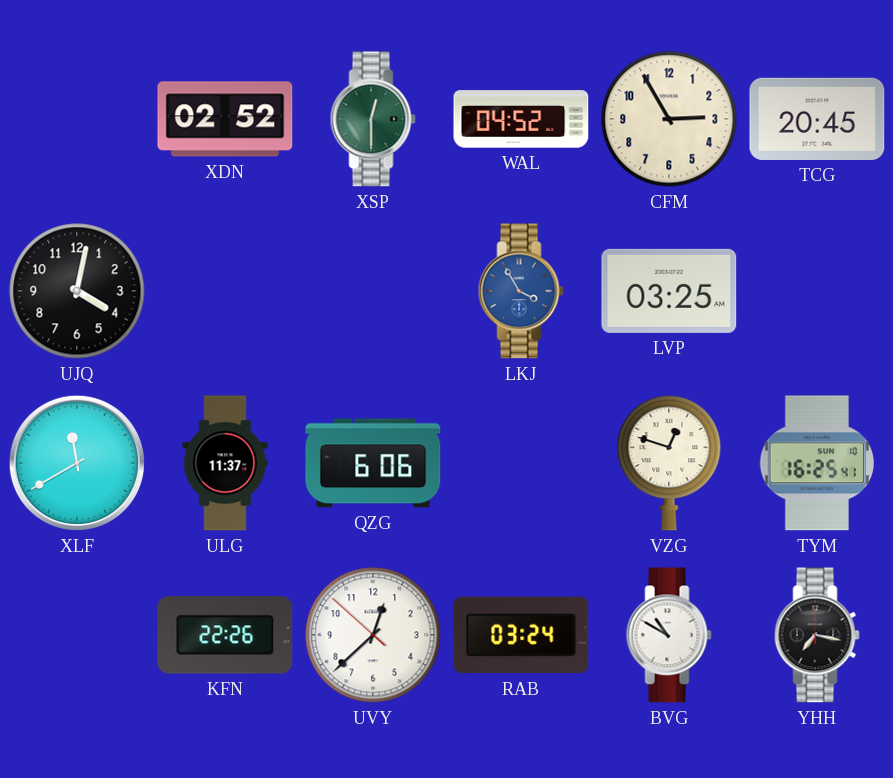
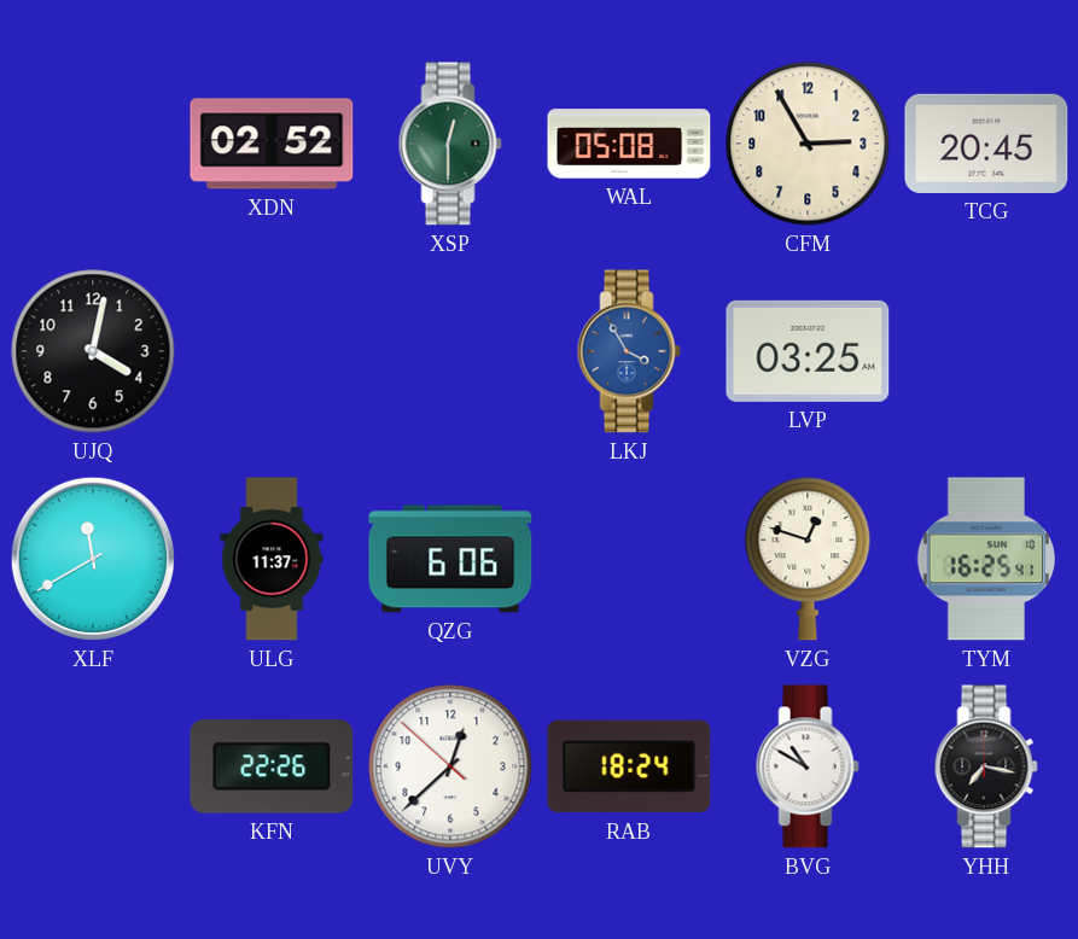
WAL: 04:52 -> 05:08 (629, 144)
RAB: 03:24 -> 18:24 (629, 766)
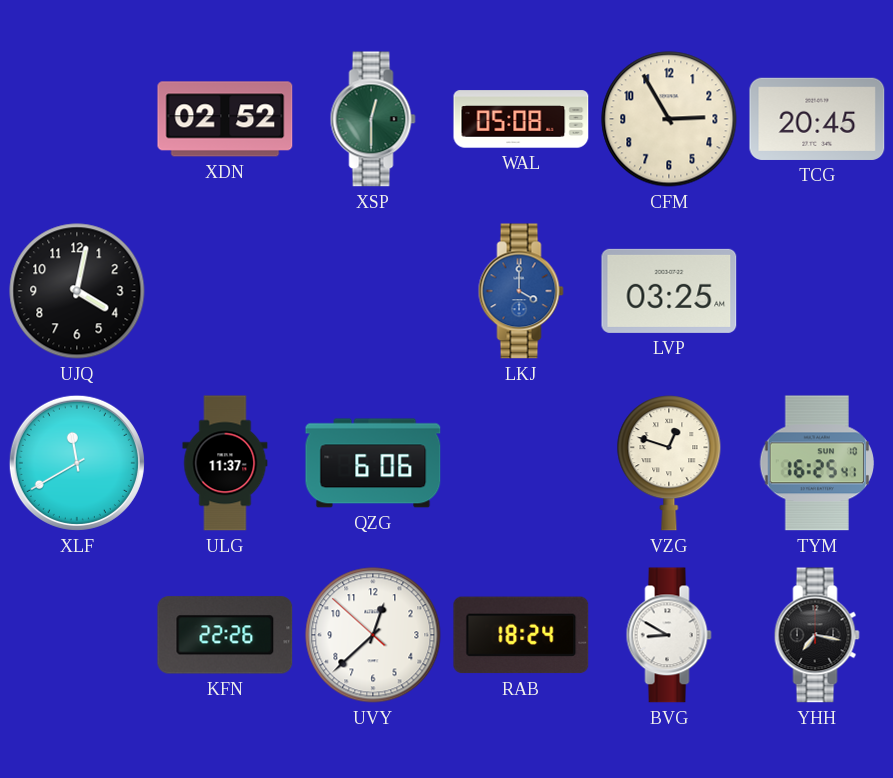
LKJ: 3:55 -> 4:00 (521, 291)
BVG: 10:50 -> 8:50 (669, 635)
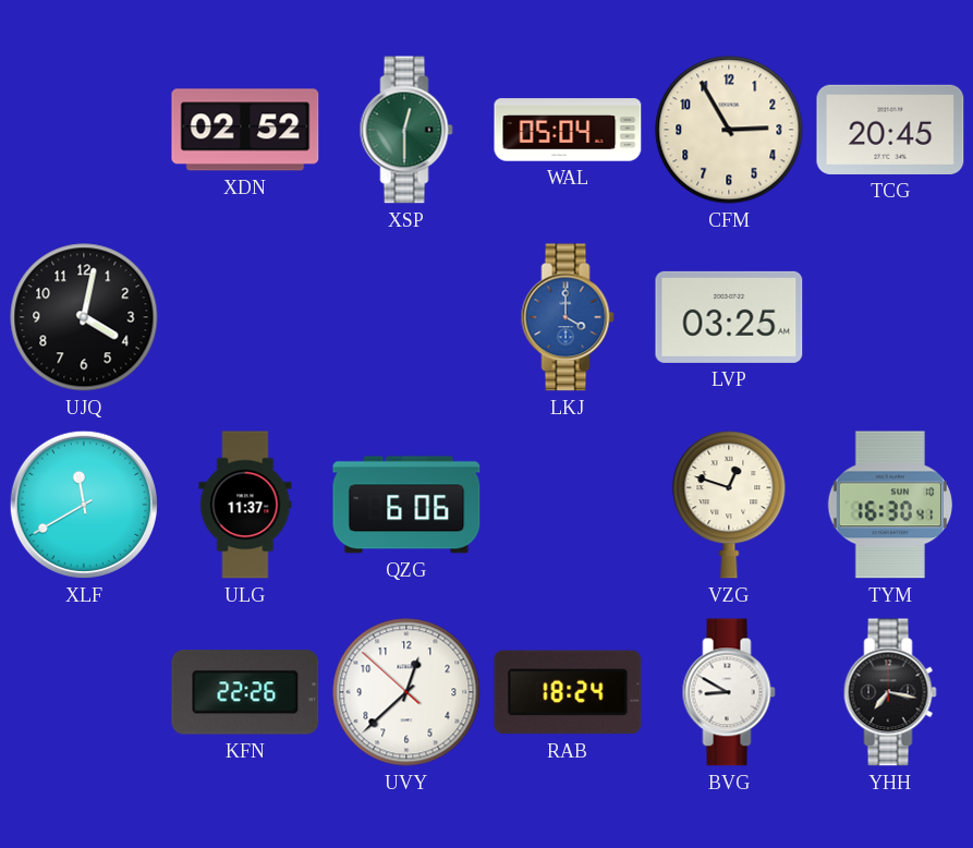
WAL: 05:08 -> 05:04 (568, 130)
TYM: 16:25 -> 16:30 (889, 505)
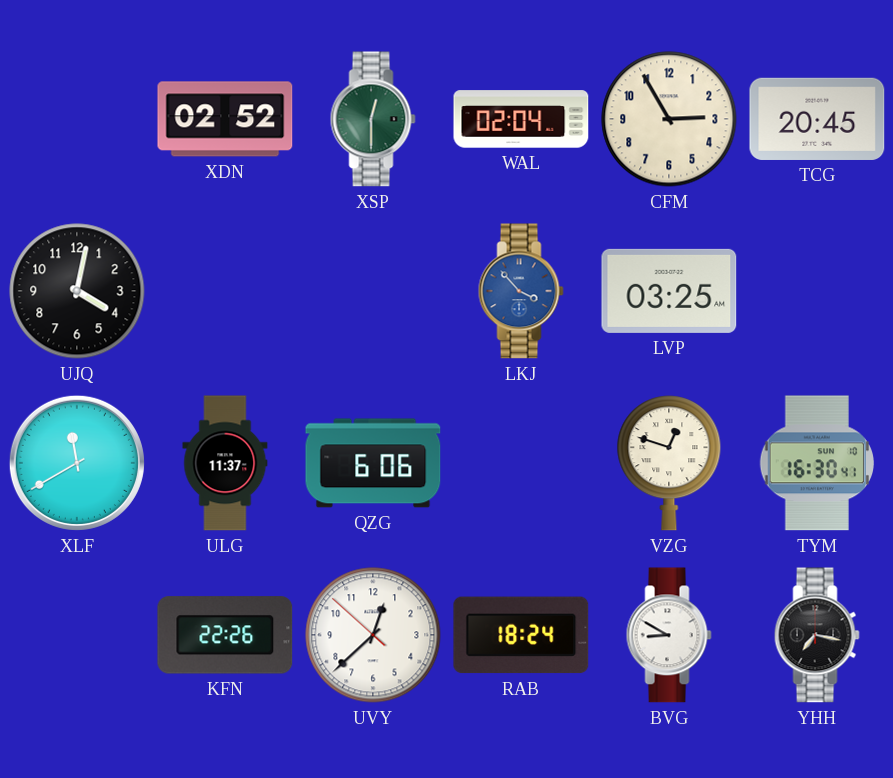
WAL: 05:04 -> 02:04 (521, 119)
LKJ: 4:00 -> 3:53 (521, 291)
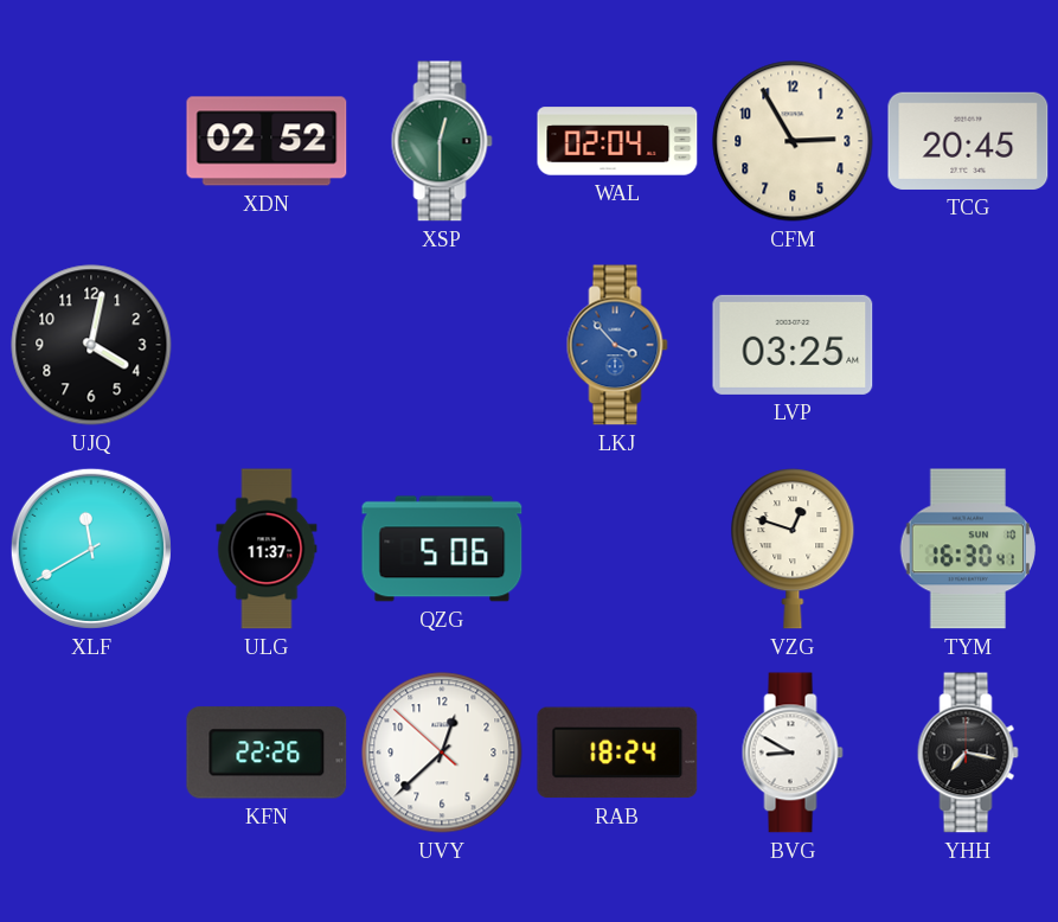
QZG: 6:06 -> 5:06 (442, 549)
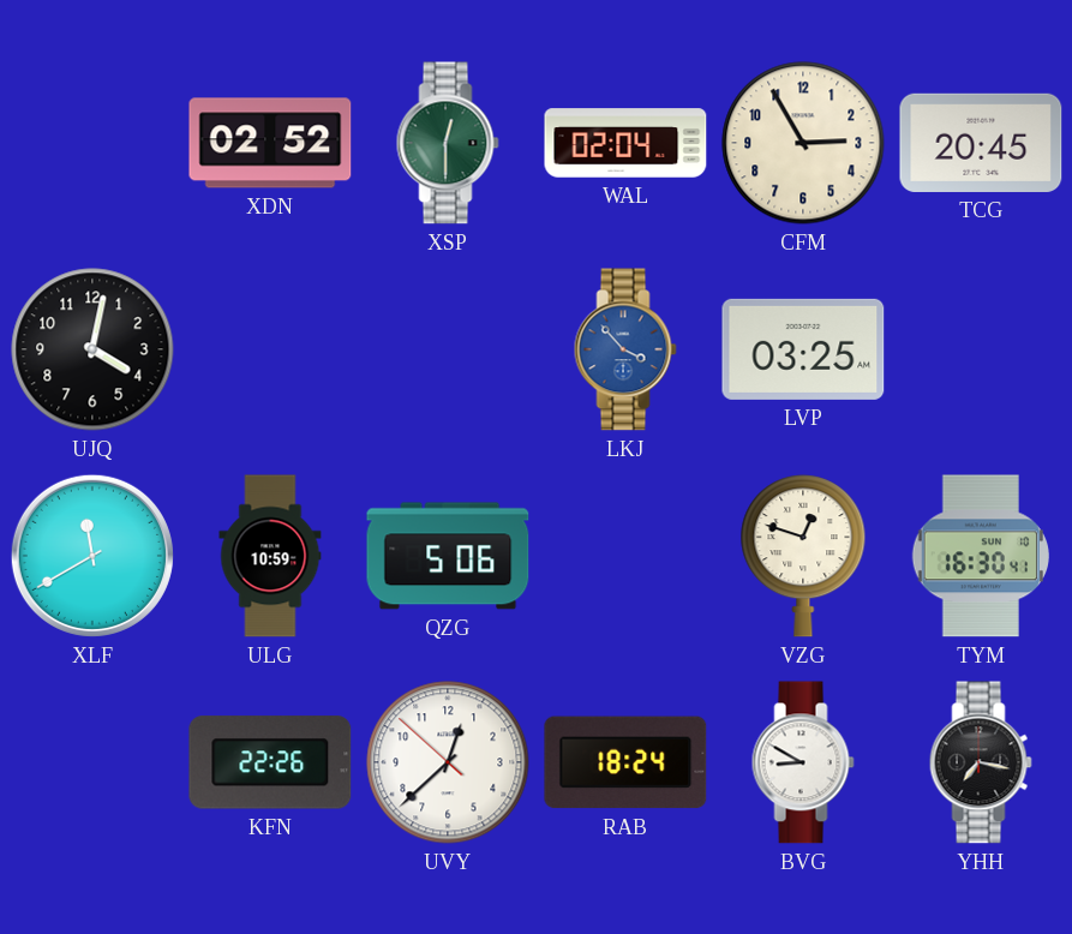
ULG: 11:37 -> 10:59 (270, 556)
